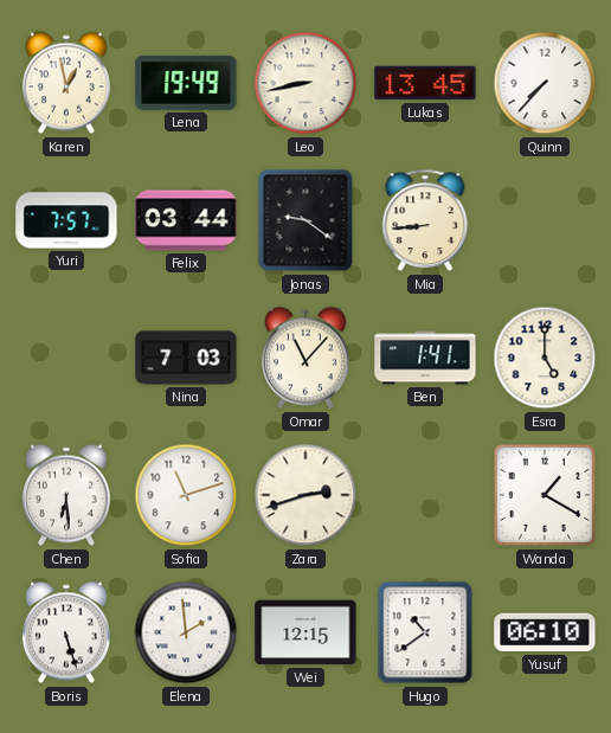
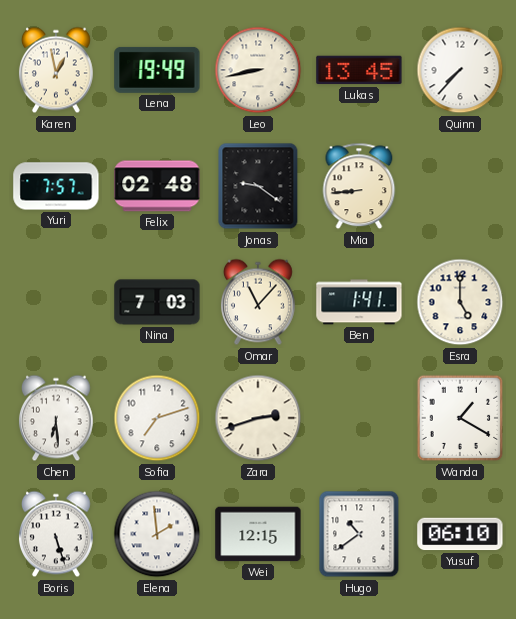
Felix: 03:44 -> 02:48 (157, 186)
Sofia: 11:12 -> 7:12 (157, 418)
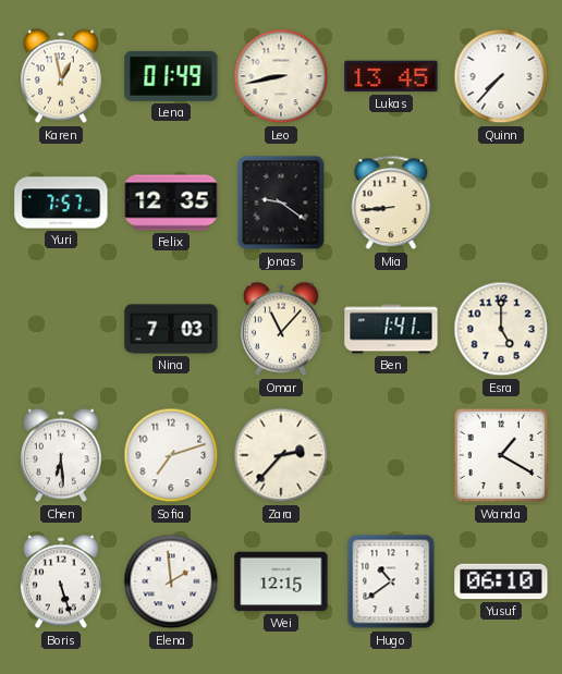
Lena: 19:49 -> 01:49 (171, 76)
Felix: 02:48 -> 12:35 (171, 203)
Zara: 2:42 -> 2:37 (281, 455)
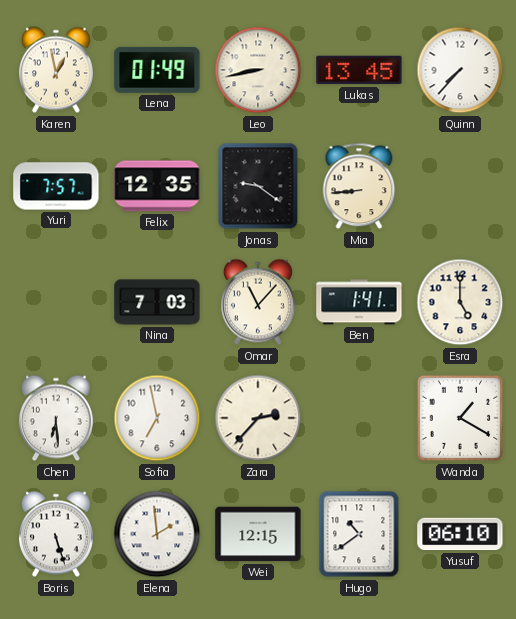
Sofia: 7:12 -> 6:58 (157, 418)
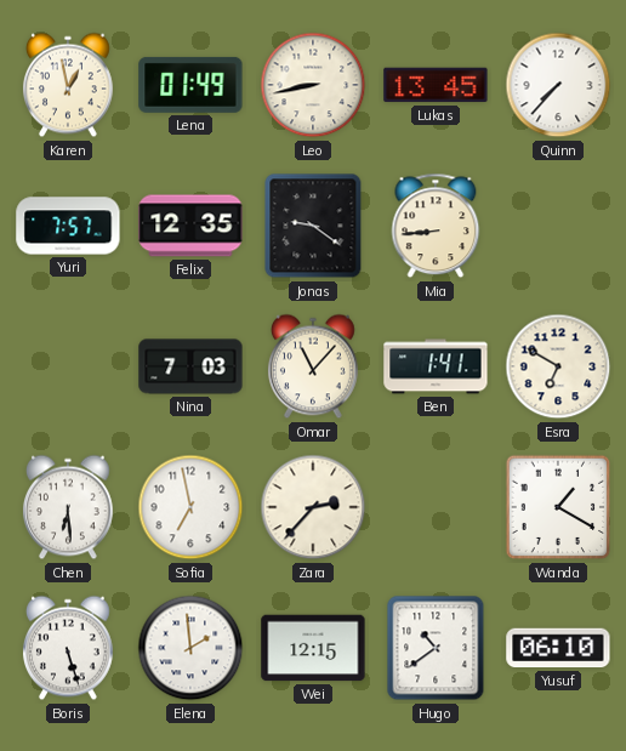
Esra: 5:00 -> 6:50 (558, 366)
